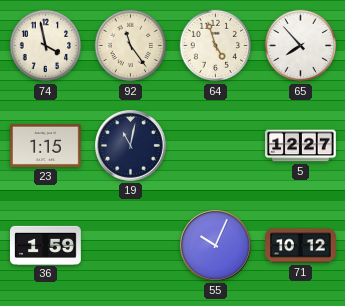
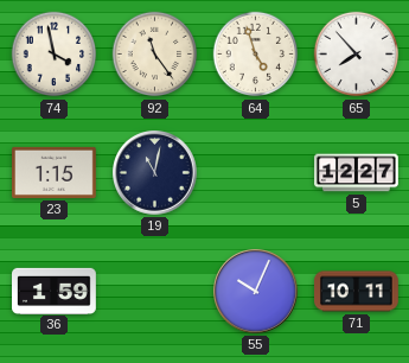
71: 10:12 -> 10:11 (357, 292)
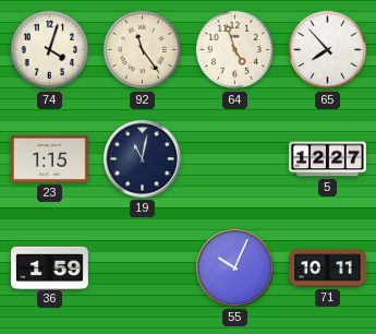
74: 3:58 -> 4:03 (50, 50)
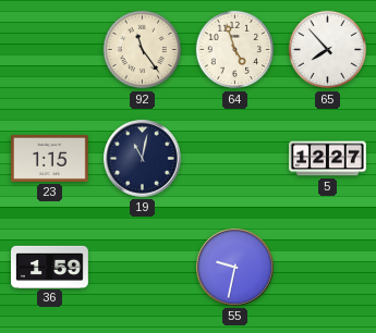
74: 4:03 -> none (50, 50)
55: 10:04 -> 9:32 (235, 268)
71: 10:11 -> none (328, 269)
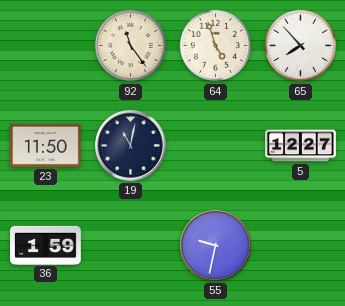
23: 1:15 -> 11:50 (46, 145)
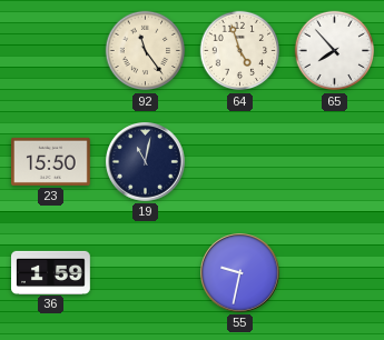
23: 11:50 -> 15:50 (51, 161)
5: 12:27 -> none (301, 146)
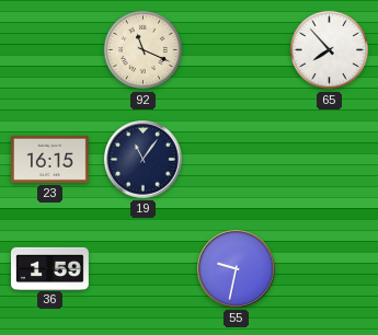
92: 11:24 -> 11:19 (144, 50)
64: 4:57 -> none (240, 51)
23: 15:50 -> 16:15 (50, 159)
19: 11:02 -> 11:06 (144, 160)
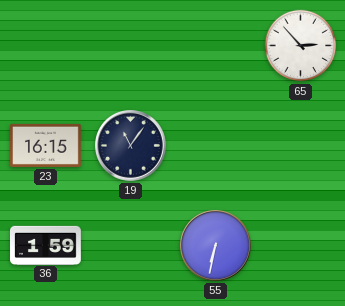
92: 11:19 -> none (144, 50)
65: 7:53 -> 2:53 (301, 46)
55: 9:32 -> 6:32 (216, 246)
